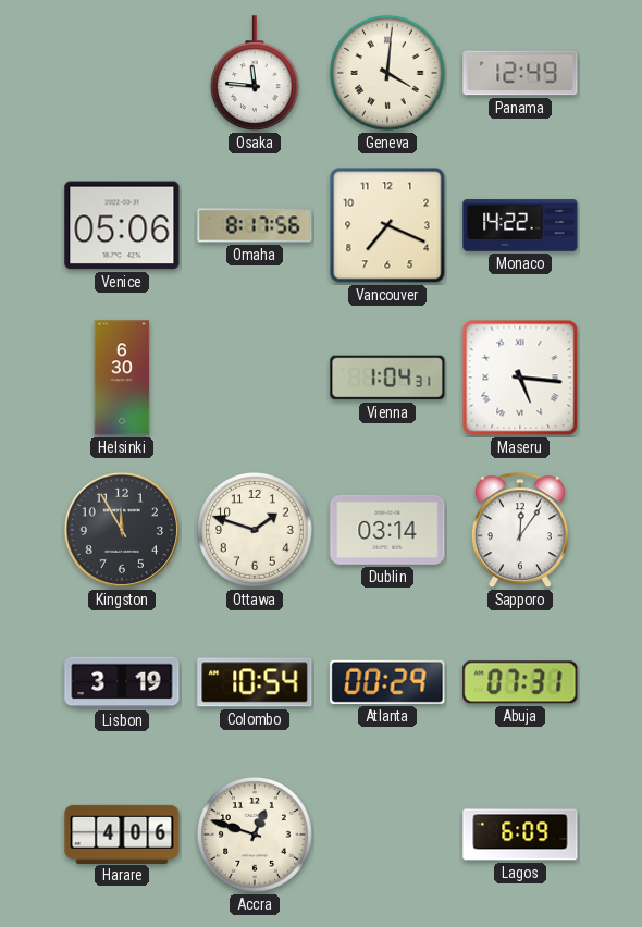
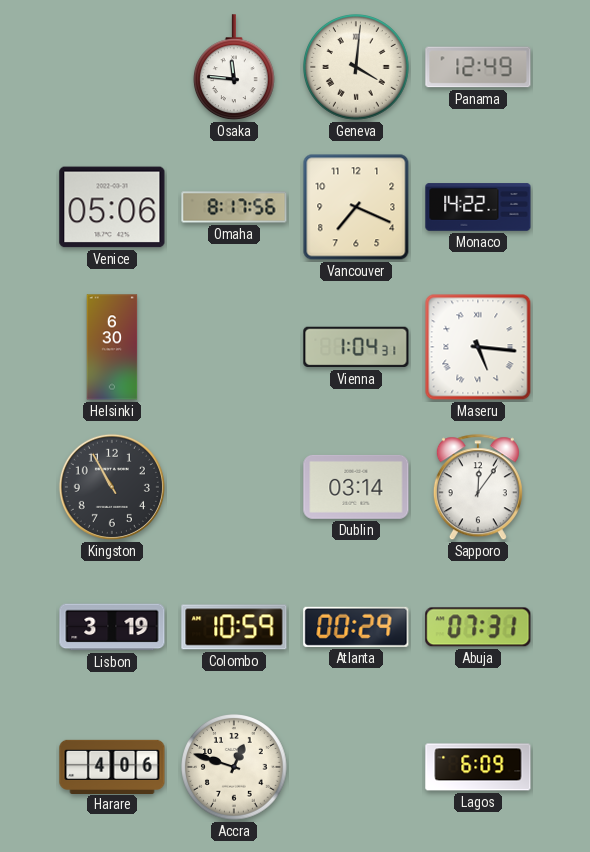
Kingston: 11:55 -> 10:55 (112, 487)
Ottawa: 1:48 -> none (256, 531)
Colombo: 10:54 -> 10:59 (234, 627)
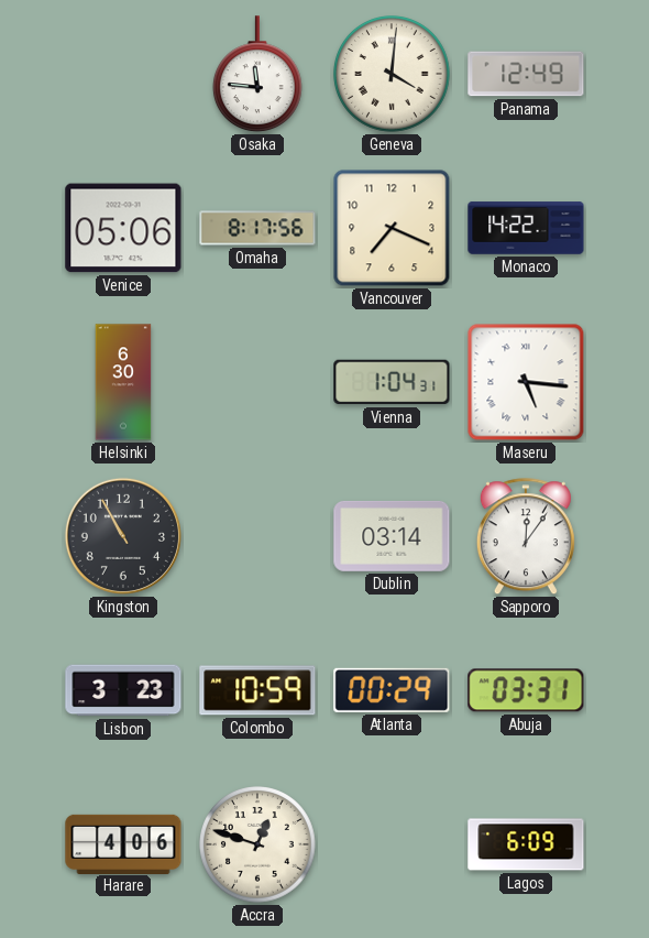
Lisbon: 3:19 -> 3:23 (123, 690)
Abuja: 07:31 -> 03:31 (526, 690)
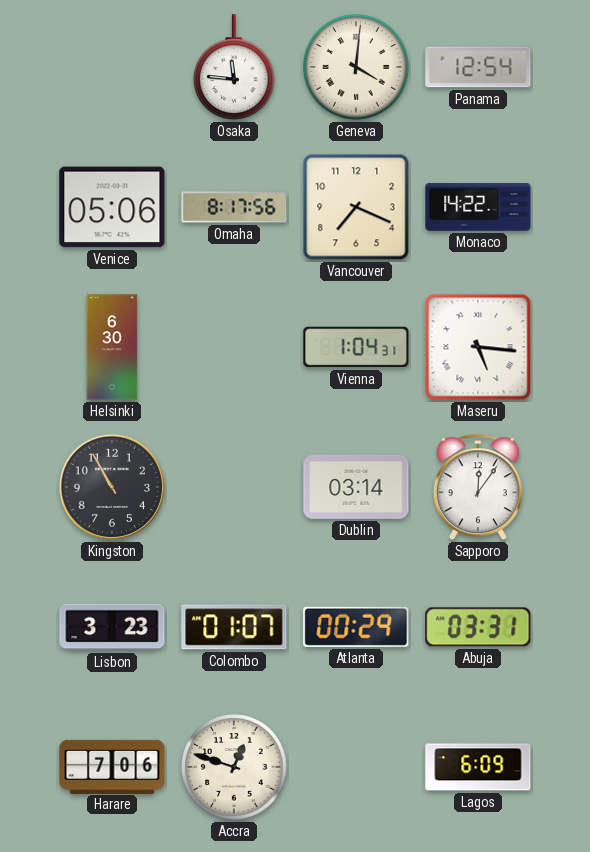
Panama: 12:49 -> 12:54 (478, 67)
Colombo: 10:59 -> 01:07 (234, 627)
Harare: 4:06 -> 7:06 (112, 766)
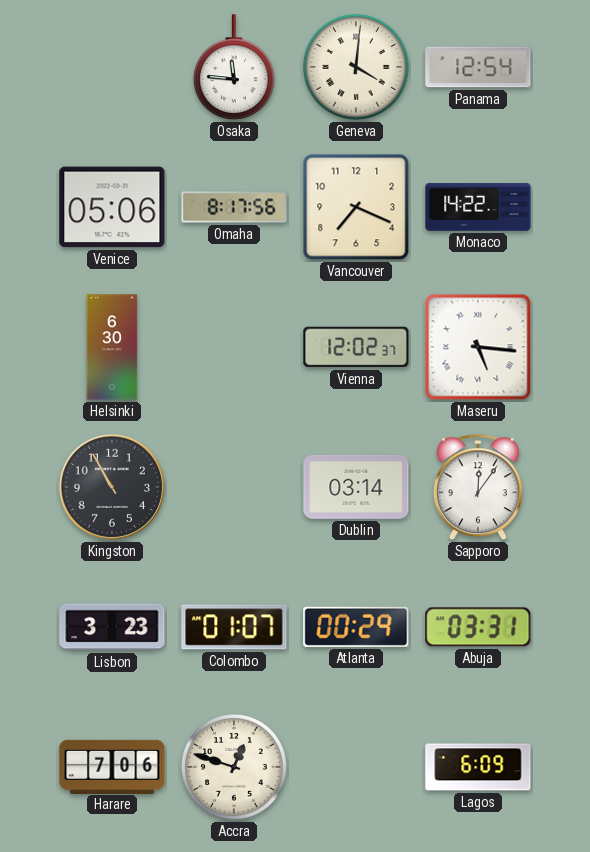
Vienna: 1:04 -> 12:02 (356, 347)
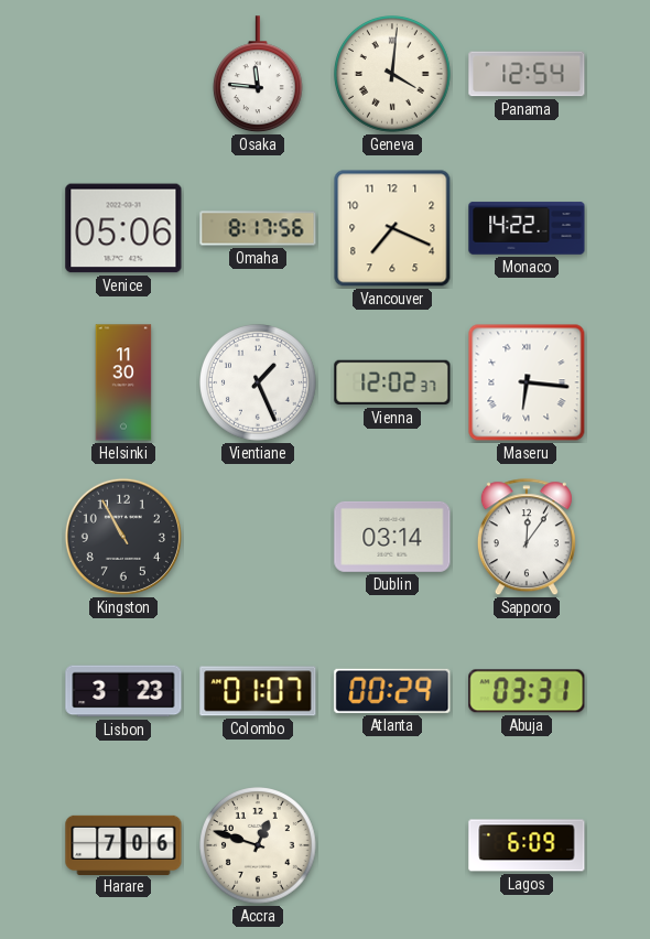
Helsinki: 6:30 -> 11:30 (123, 382)
Vientiane: none -> 1:26 (259, 384)
Maseru: 5:16 -> 6:16 (527, 382)
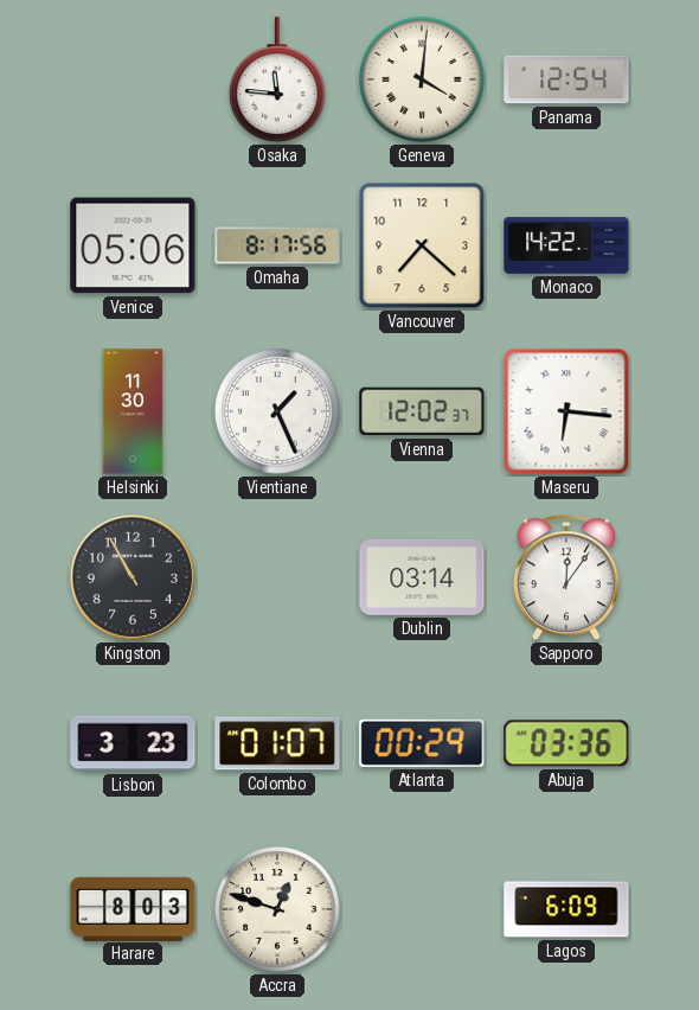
Vancouver: 7:19 -> 7:22 (422, 245)
Abuja: 03:31 -> 03:36 (566, 743)
Harare: 7:06 -> 8:03 (133, 908)
